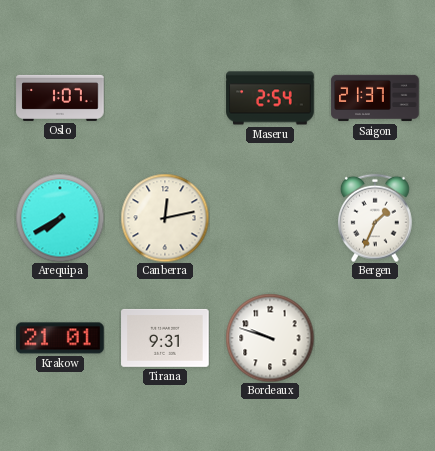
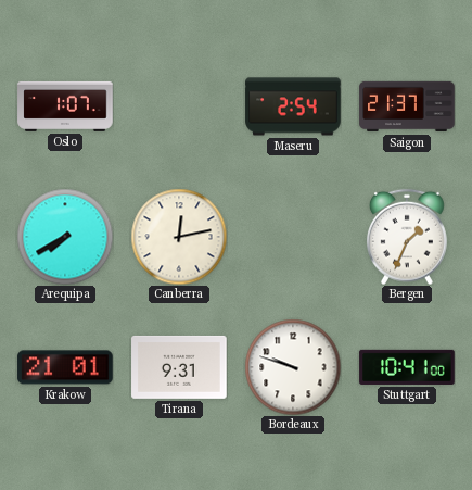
Stuttgart: none -> 10:41 (407, 367)
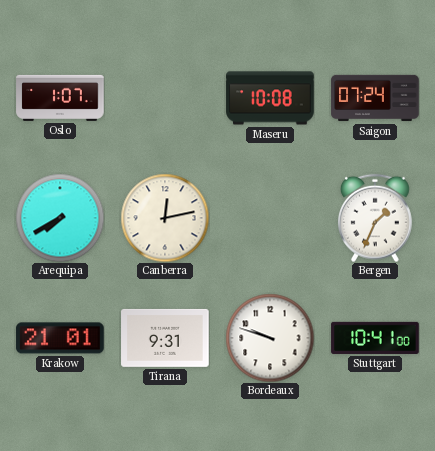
Maseru: 2:54 -> 10:08 (270, 98)
Saigon: 21:37 -> 07:24 (375, 98)
